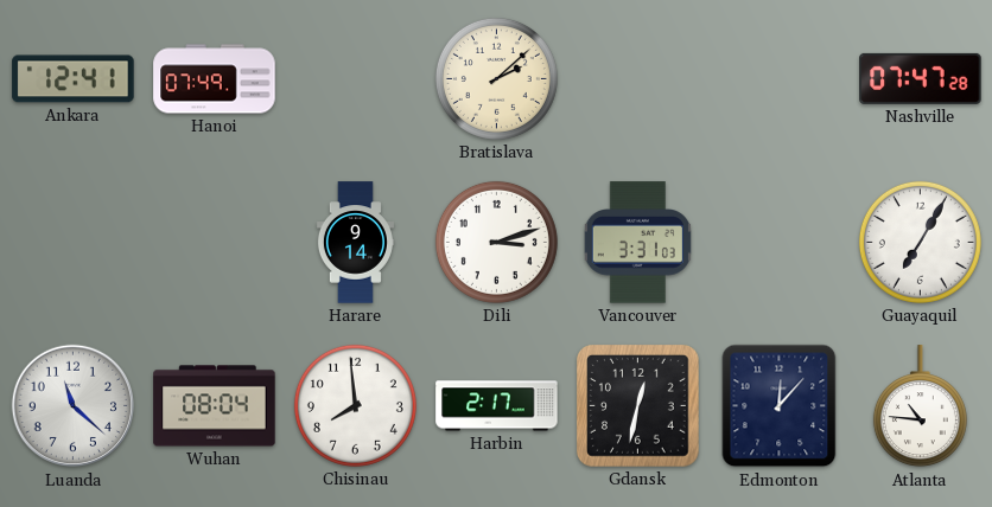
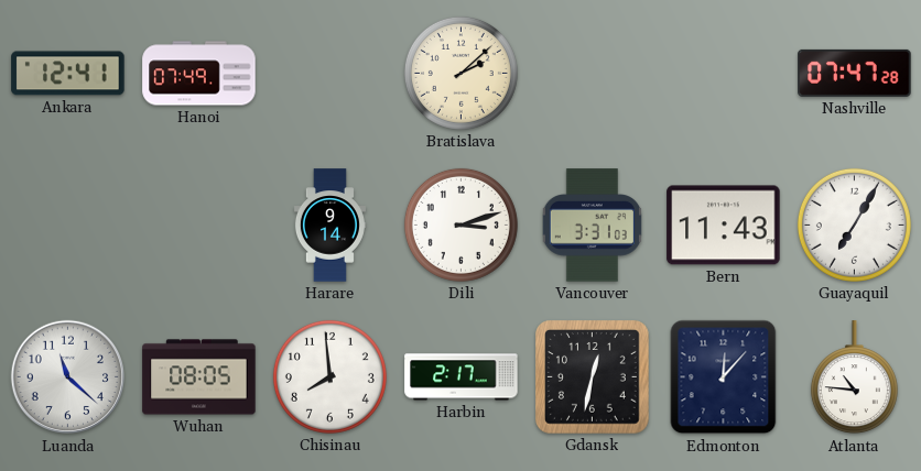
Bern: none -> 11:43 (724, 226)
Wuhan: 08:04 -> 08:05 (199, 377)
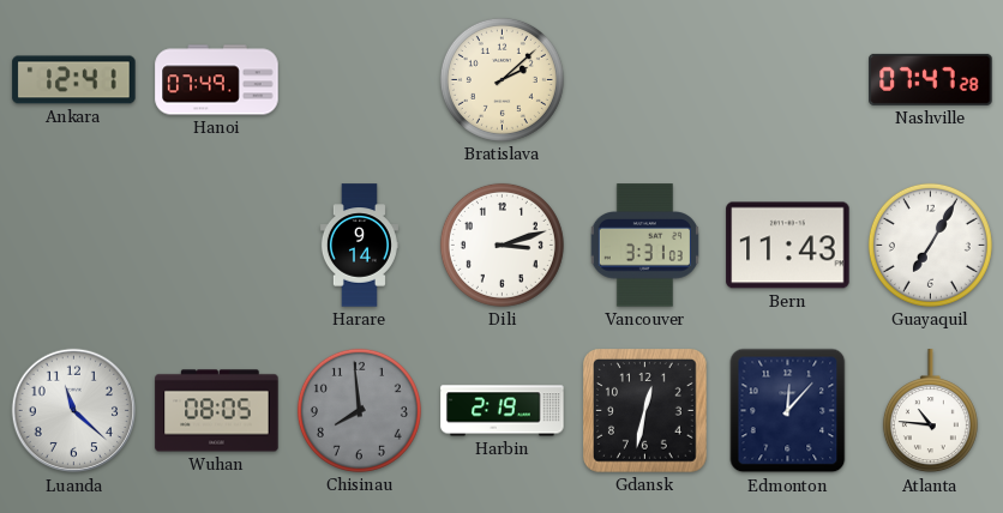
Chisinau dial: white -> grey (359, 410)
Harbin: 2:17 -> 2:19 (503, 411)
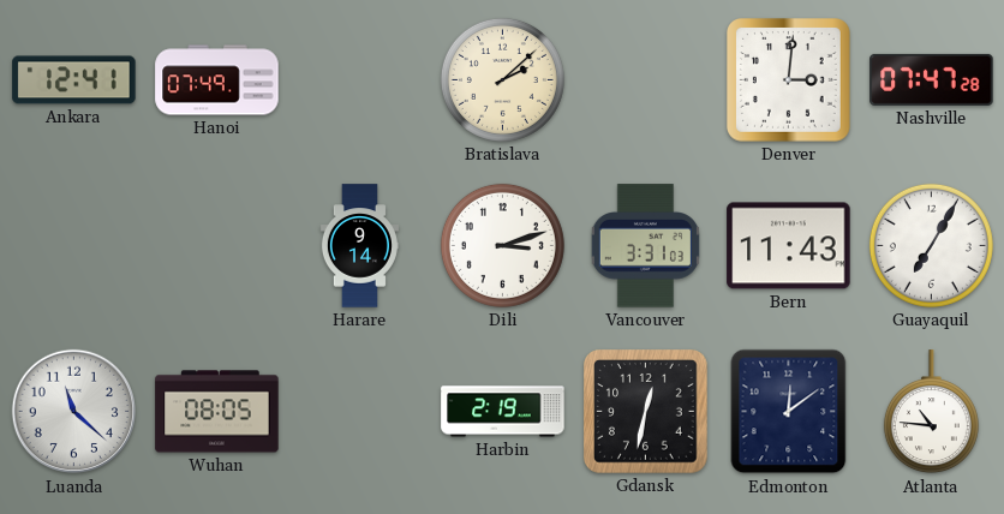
Denver: none -> 3:01 (789, 80)
Chisinau: 7:59 -> none (359, 410)
Edmonton: 12:07 -> 12:09 (789, 412)
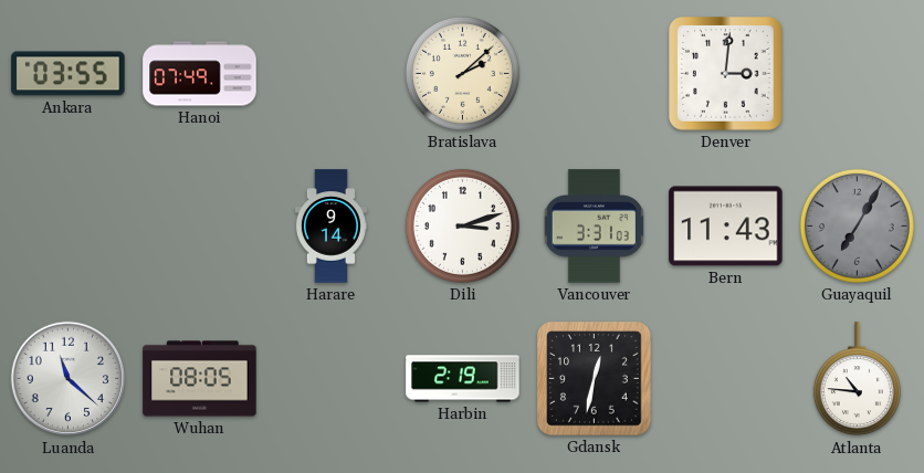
Ankara: 12:41 -> 03:55 (69, 74)
Nashville: 07:47 -> none (932, 79)
Guayaquil dial: white -> grey (857, 225)
Edmonton: 12:09 -> none (789, 412)
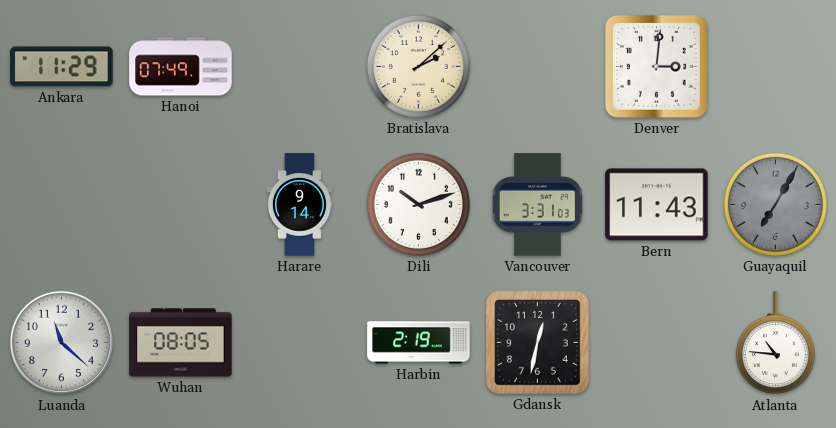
Ankara: 03:55 -> 11:29 (62, 67)
Dili: 3:12 -> 10:12 (418, 204)
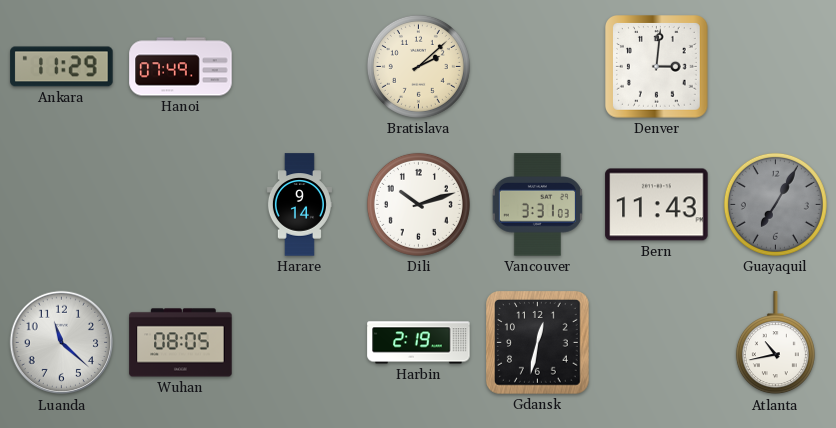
Atlanta: 10:46 -> 10:43 (775, 343)
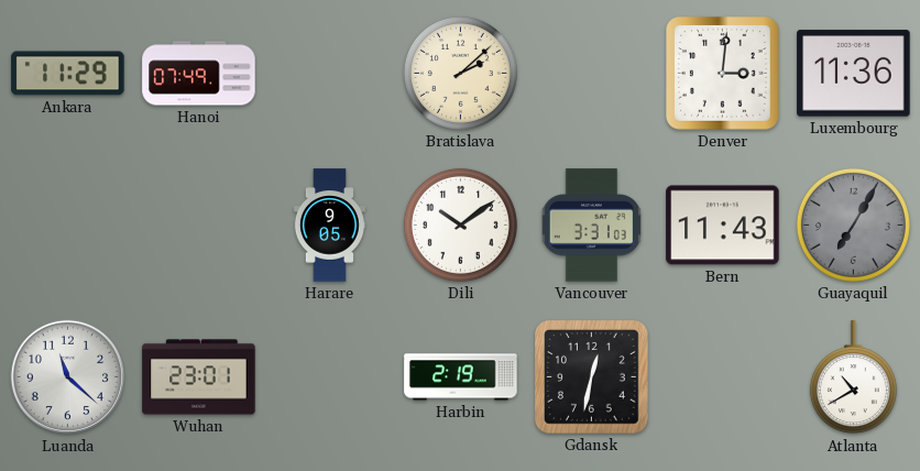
Luxembourg: none -> 11:36 (854, 74)
Harare: 9:14 -> 9:05 (329, 226)
Dili: 10:12 -> 10:09 (460, 224)
Wuhan: 08:05 -> 23:01 (199, 377)
Atlanta: 10:43 -> 10:40 (853, 377)
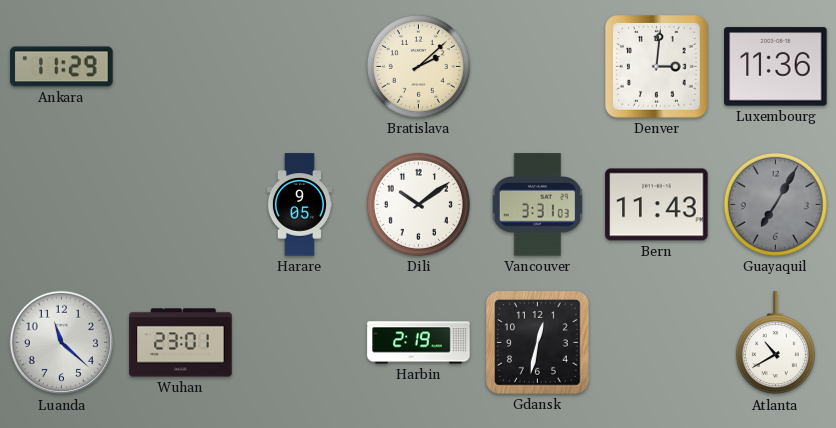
Hanoi: 07:49 -> none (199, 74)
